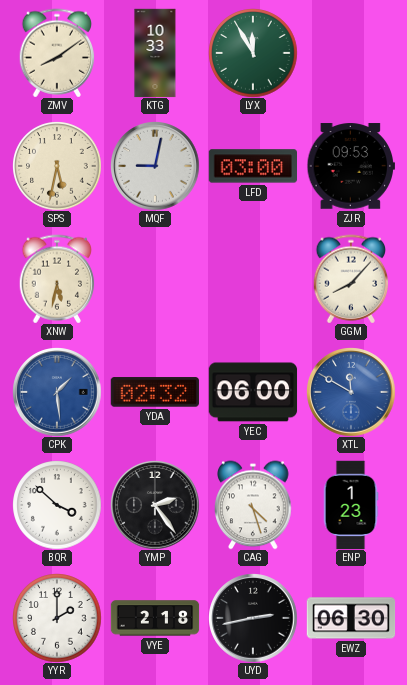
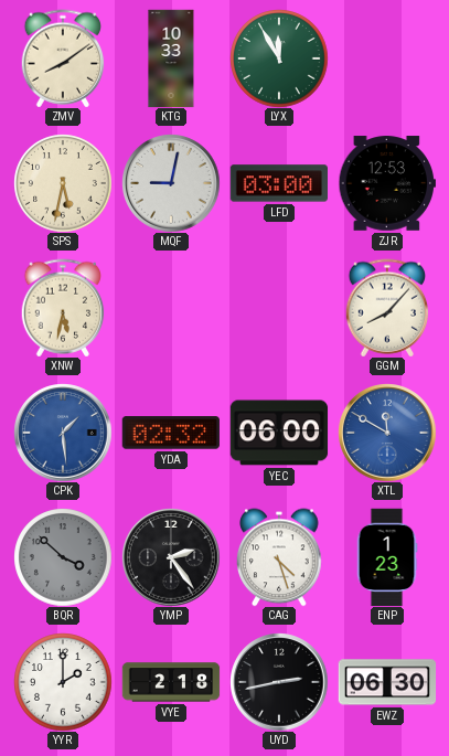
ZJR: 09:53 -> 12:53 (386, 183)
BQR dial: white -> grey (63, 557)
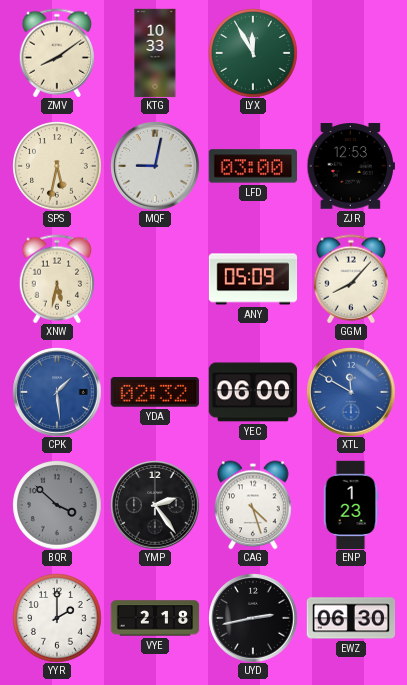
ANY: none -> 05:09 (253, 279)
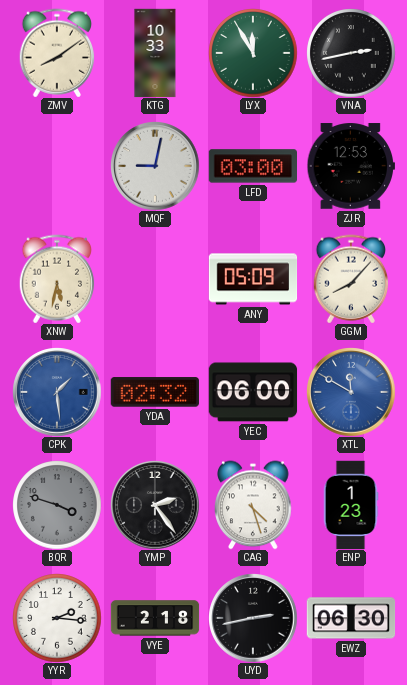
VNA: none -> 2:43 (351, 53)
SPS: 5:32 -> none (57, 166)
BQR: 3:52 -> 3:48 (57, 505)
YYR: 2:00 -> 2:16 (57, 618)
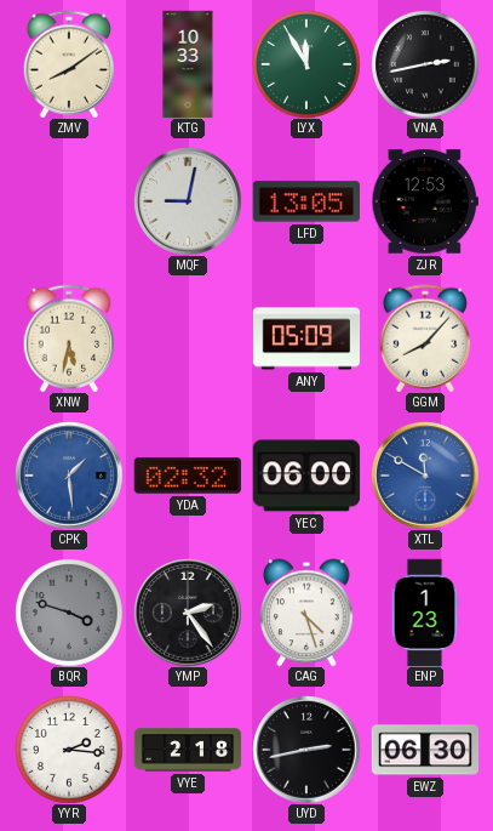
LFD: 03:00 -> 13:05 (305, 201)
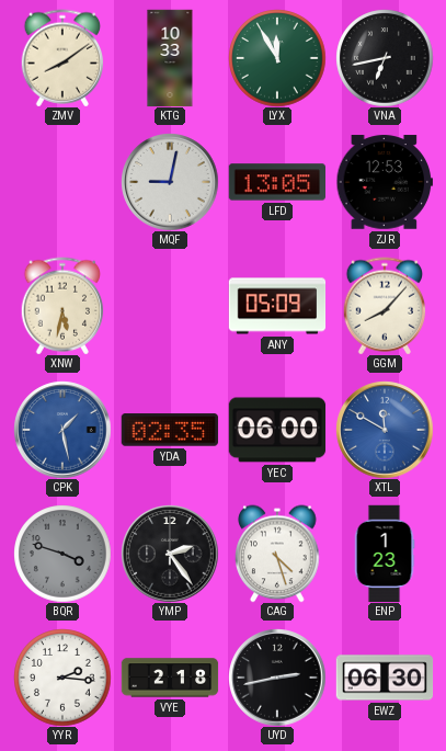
VNA: 2:43 -> 6:43 (385, 58)
CPK: 1:29 -> 1:28 (62, 430)
YDA: 02:32 -> 02:35 (169, 430)
